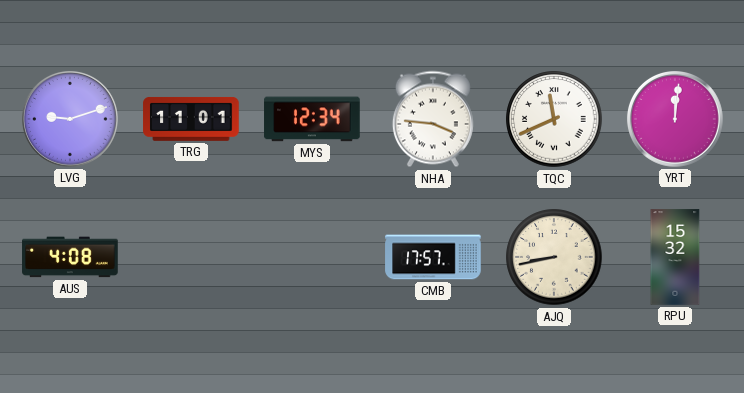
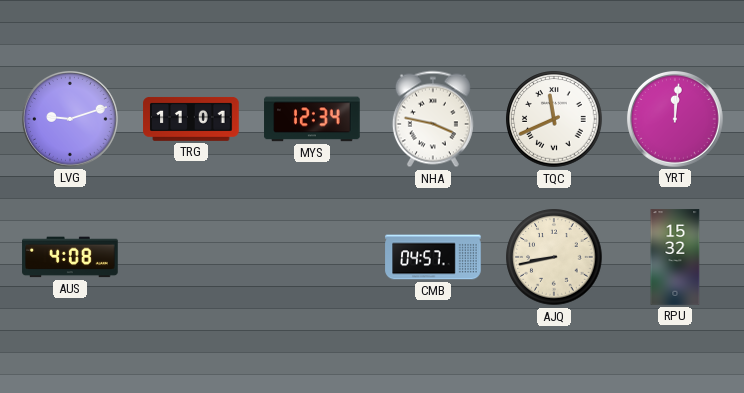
NHA: 3:46 -> 3:47 (433, 119)
CMB: 17:57 -> 04:57 (433, 257)
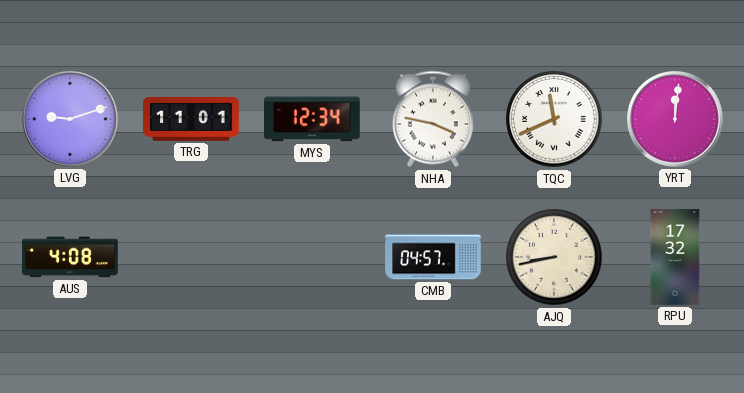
RPU: 15:32 -> 17:32 (675, 257)
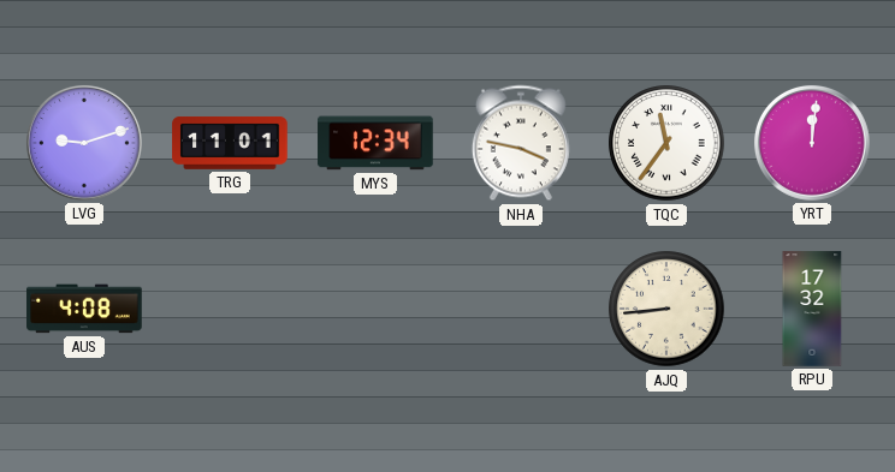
TQC: 11:41 -> 11:36 (666, 143)
CMB: 04:57 -> none (433, 257)
AJQ: 8:43 -> 8:44 (666, 309)
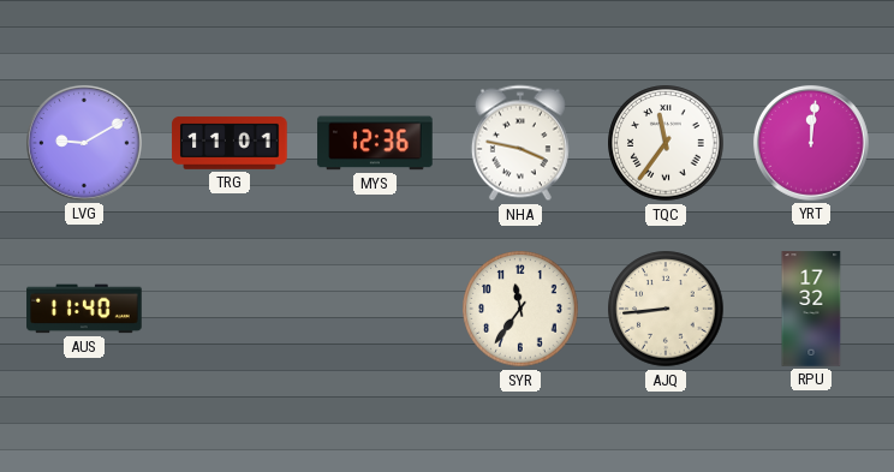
LVG: 9:12 -> 9:10 (84, 143)
MYS: 12:34 -> 12:36 (375, 143)
AUS: 4:08 -> 11:40 (84, 309)
SYR: none -> 11:36 (520, 309)
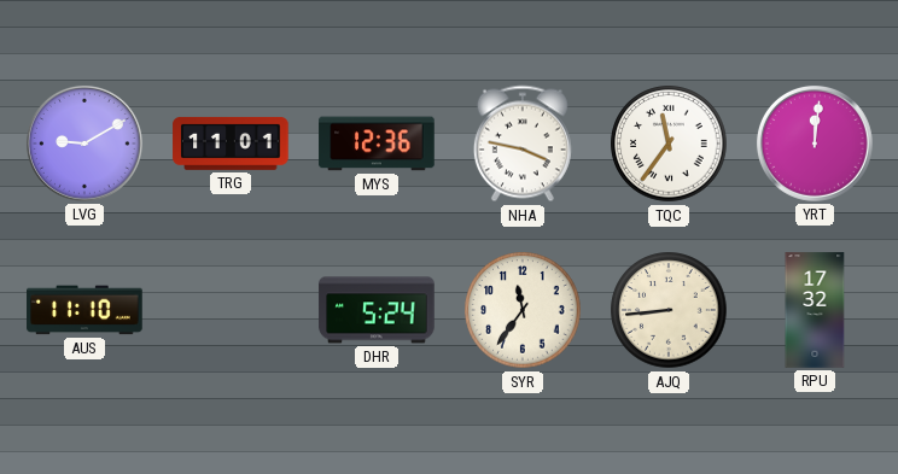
AUS: 11:40 -> 11:10 (84, 310)
DHR: none -> 5:24 (377, 310)
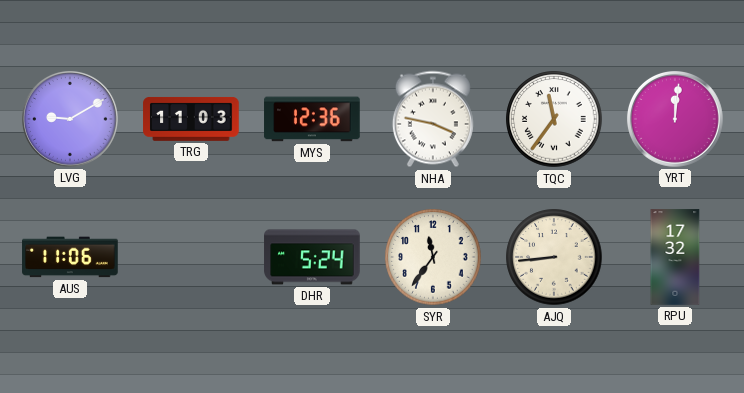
TRG: 11:01 -> 11:03 (191, 119)
AUS: 11:10 -> 11:06 (70, 257)
